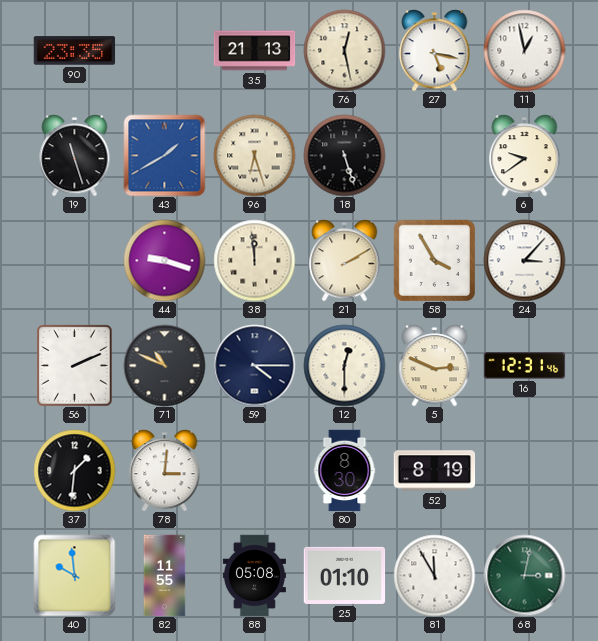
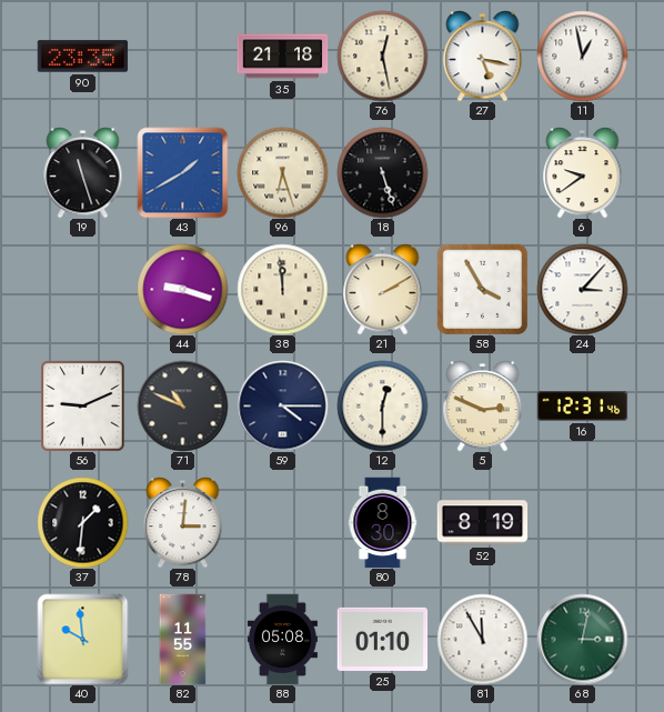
35: 21:13 -> 21:18 (282, 57)
56: 2:11 -> 9:11 (83, 405)
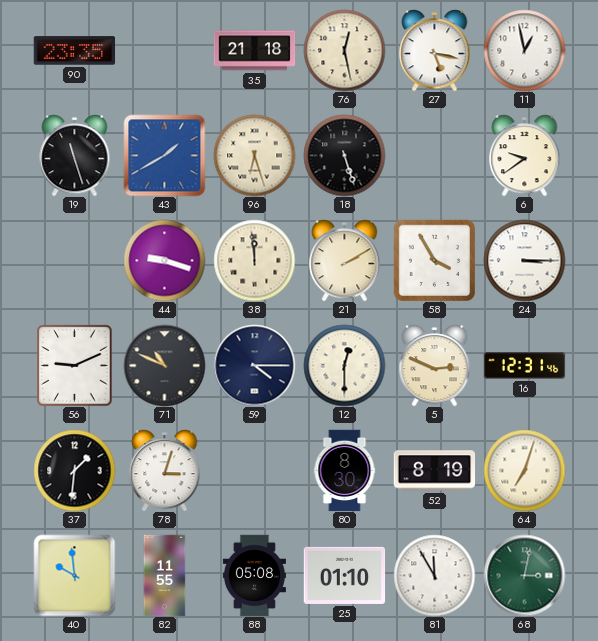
24: 3:07 -> 3:15 (524, 260)
78: 3:01 -> 3:03 (165, 471)
64: none -> 7:03 (524, 470)
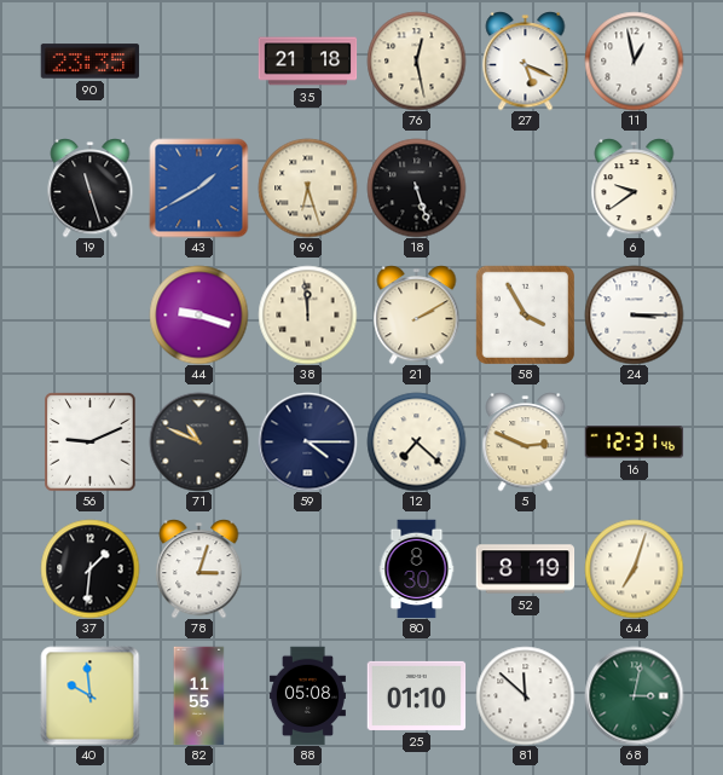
27: 5:17 -> 5:19 (526, 62)
12: 12:30 -> 7:22 (416, 441)
81: 11:55 -> 11:52 (525, 695)
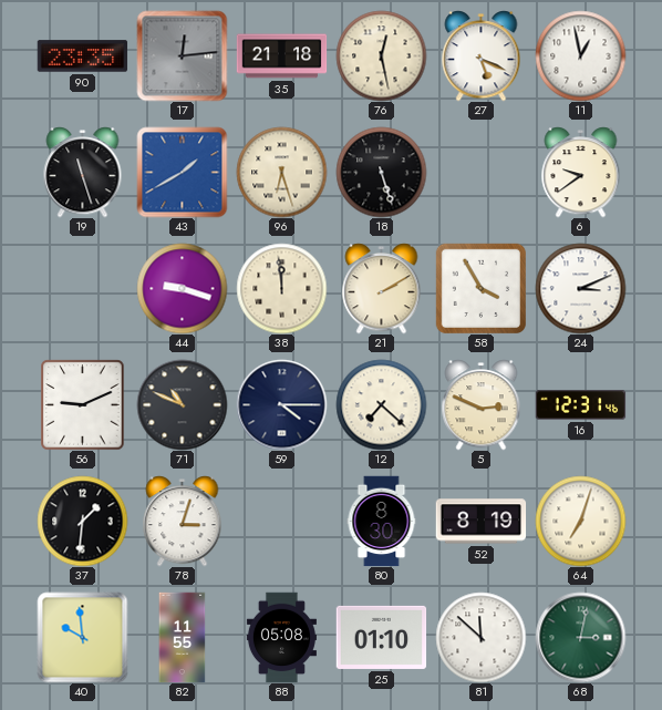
17: none -> 12:14 (182, 55)
24: 3:15 -> 3:11 (580, 288)
